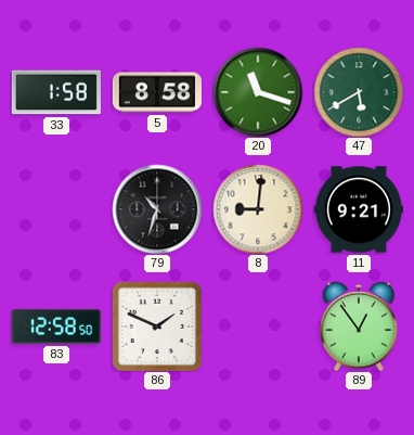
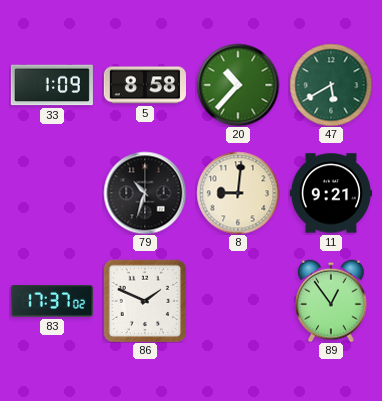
33: 1:58 -> 1:09 (52, 85)
20: 11:18 -> 10:37 (238, 85)
83: 12:58 -> 17:37 (52, 302)
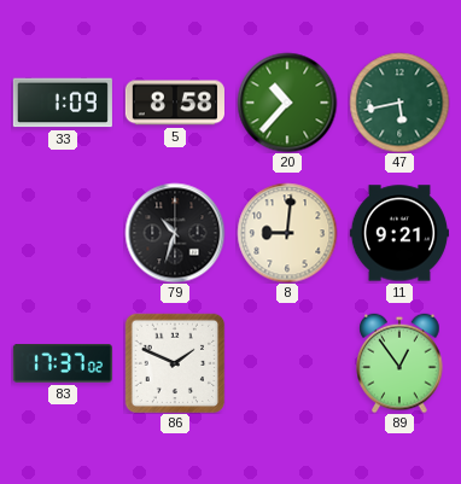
47: 5:40 -> 5:43 (399, 103)
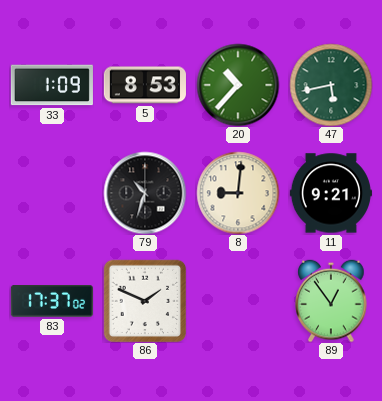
5: 8:58 -> 8:53 (145, 85)
